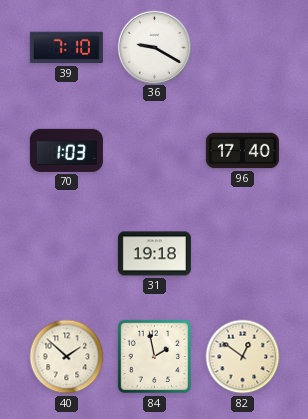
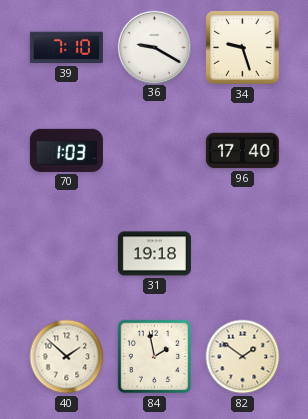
34: none -> 9:27 (242, 47)
82: 12:51 -> 1:51 (243, 357)
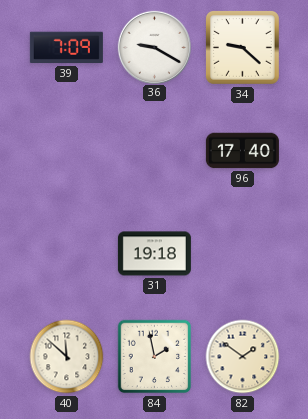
39: 7:10 -> 7:09 (66, 48)
34: 9:27 -> 9:22 (242, 47)
70: 1:03 -> none (66, 150)
40: 1:52 -> 11:52 (67, 357)
